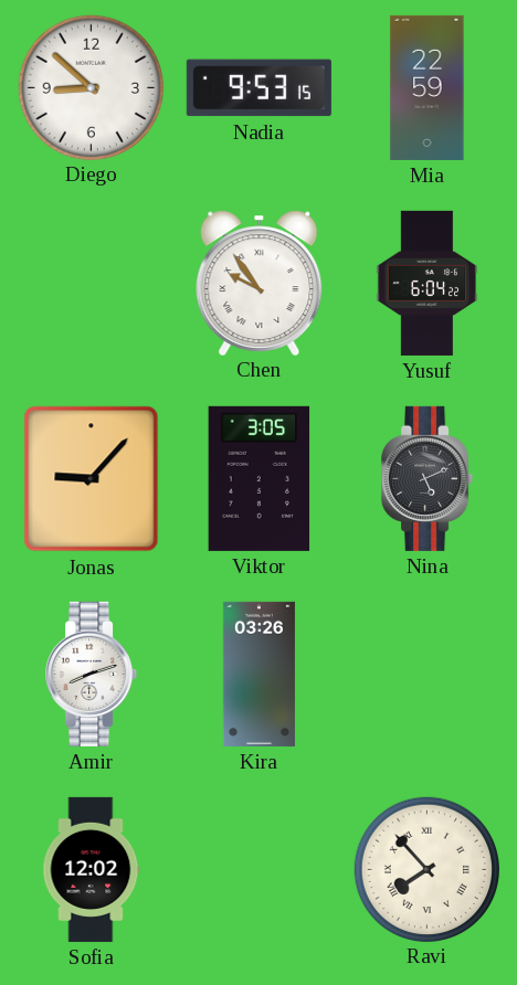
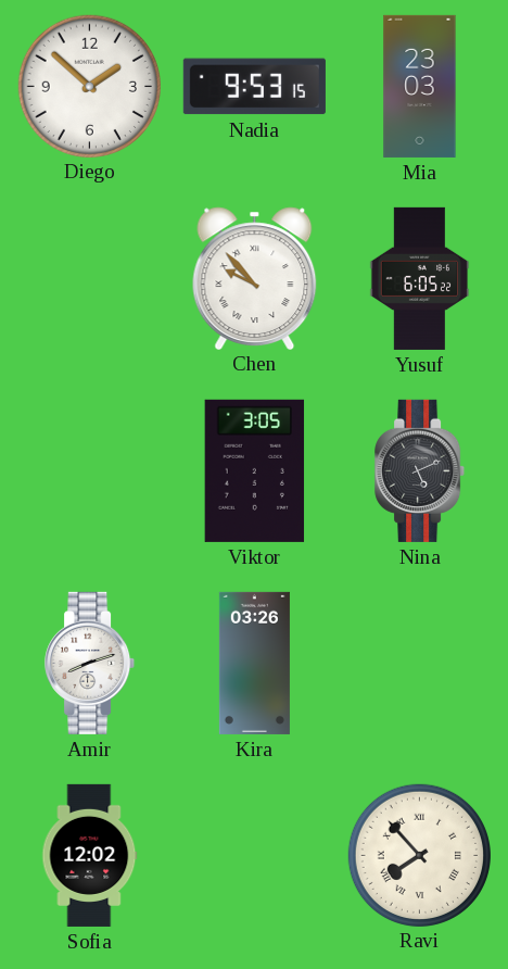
Diego: 8:52 -> 1:52 (89, 86)
Mia: 22:59 -> 23:03 (420, 86)
Chen: 9:54 -> 9:53 (255, 278)
Yusuf: 6:04 -> 6:05 (420, 278)
Jonas: 9:07 -> none (92, 479)
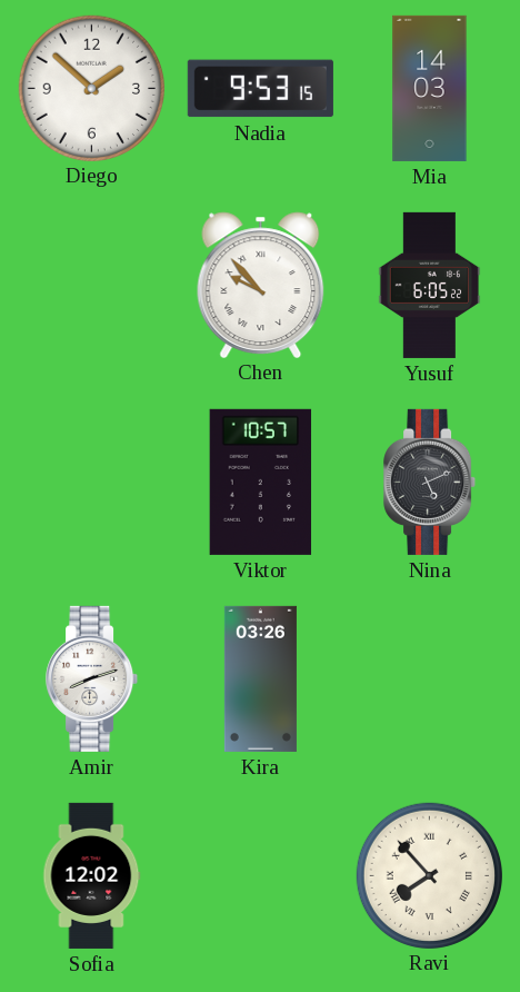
Mia: 23:03 -> 14:03 (430, 88)
Viktor: 3:05 -> 10:57 (261, 482)
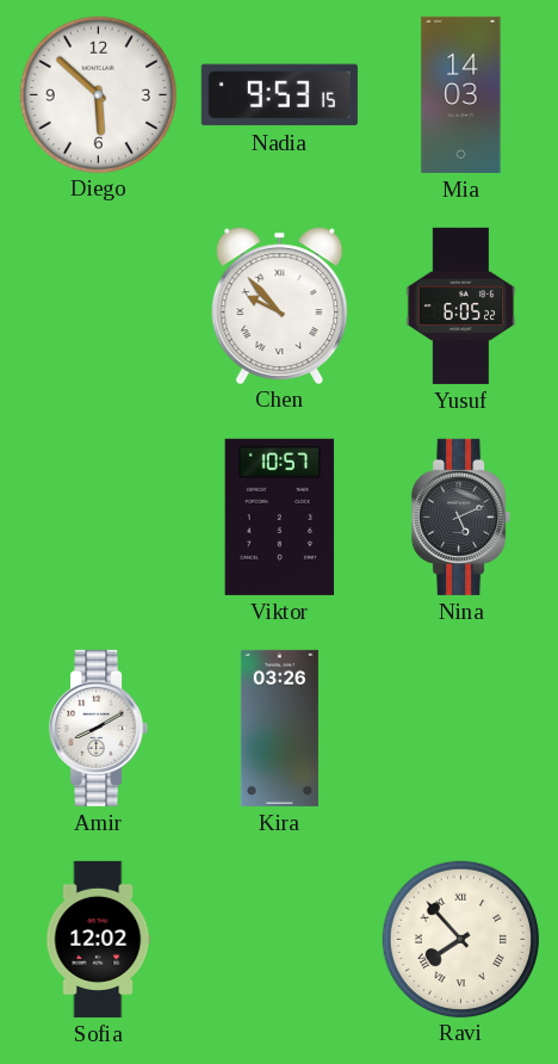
Diego: 1:52 -> 5:52 (98, 94)
Amir: 8:12 -> 8:10 (99, 728)
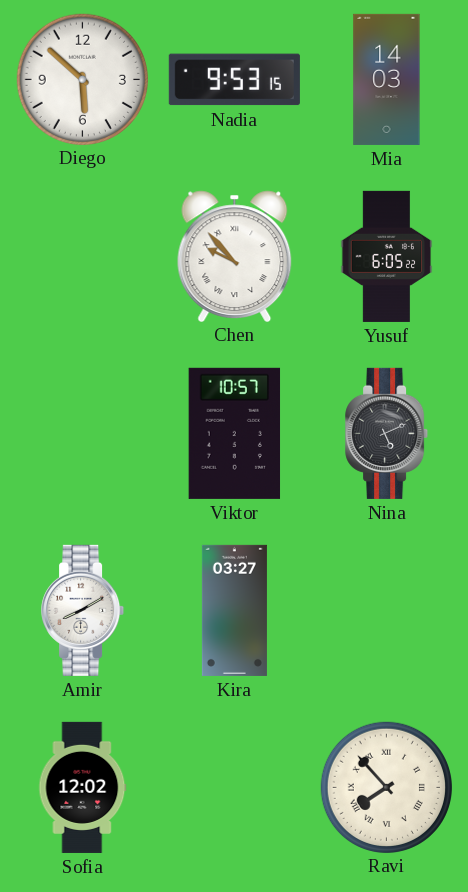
Kira: 03:26 -> 03:27 (234, 610)
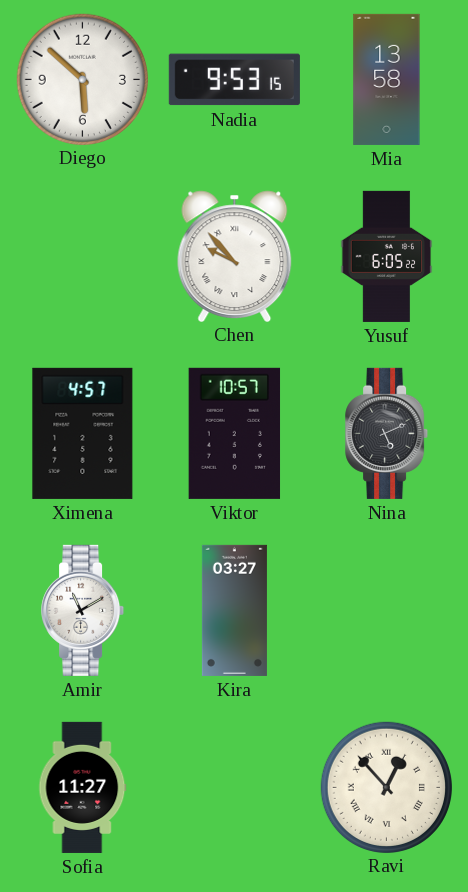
Mia: 14:03 -> 13:58 (387, 79)
Ximena: none -> 4:57 (83, 433)
Amir: 8:10 -> 11:10 (83, 610)
Sofia: 12:02 -> 11:27 (83, 787)
Ravi: 7:53 -> 12:53 (386, 787)
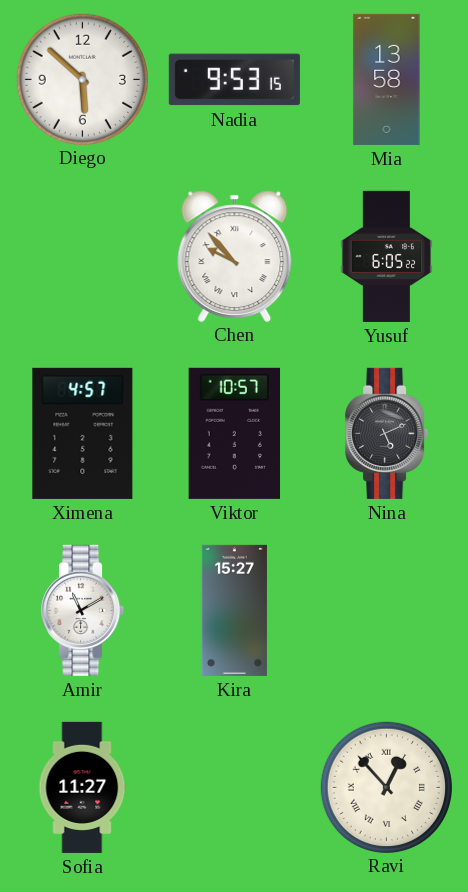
Kira: 03:27 -> 15:27 (234, 610)
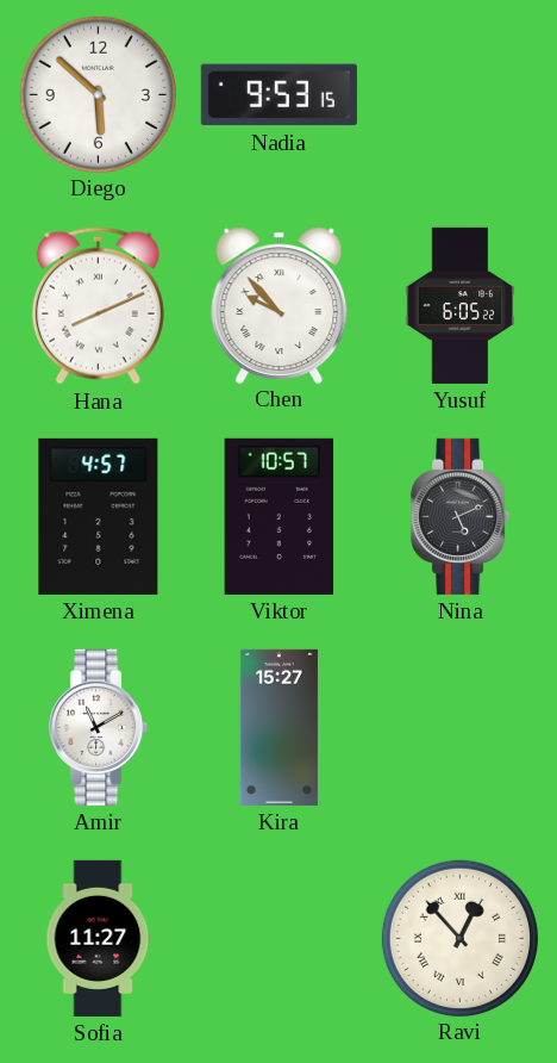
Mia: 13:58 -> none (387, 79)
Hana: none -> 8:11 (98, 306)
